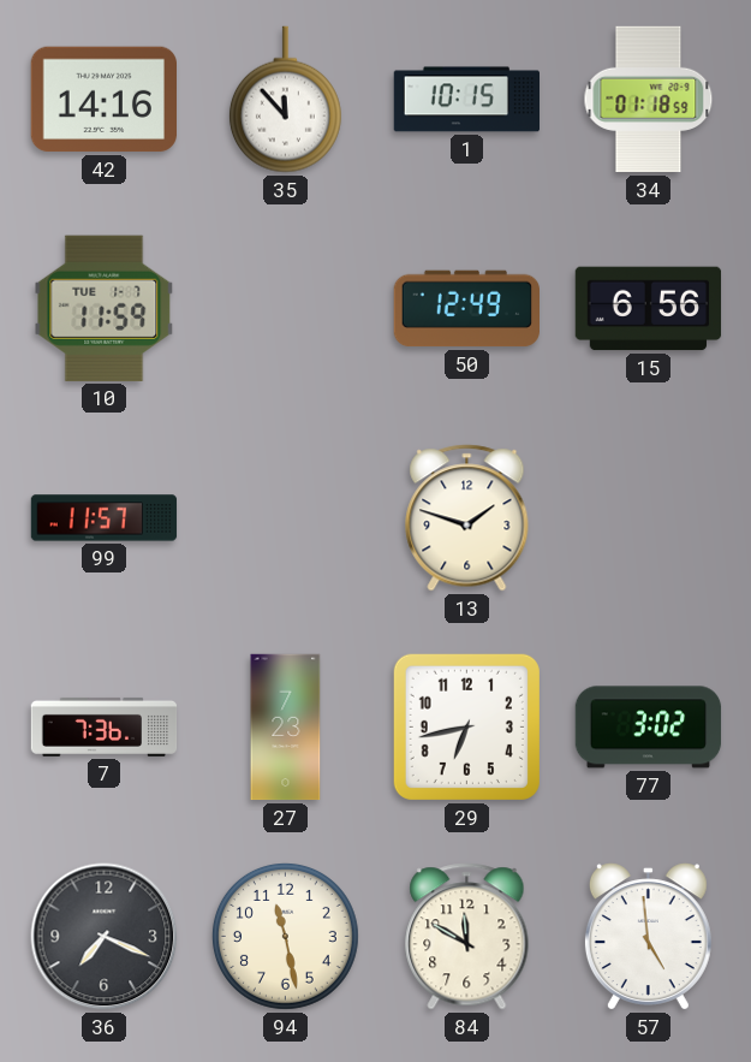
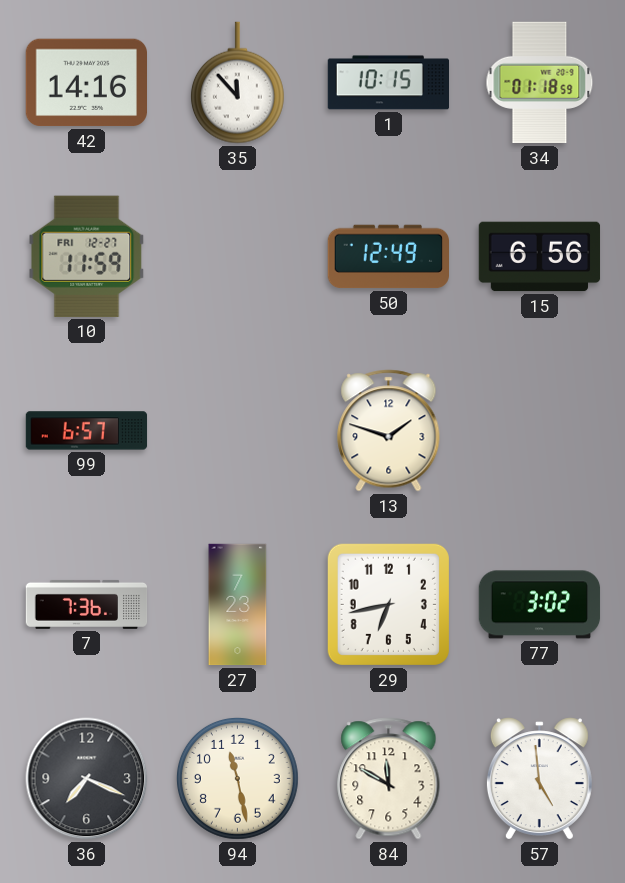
10 date: TUE 1-7 -> FRI 12-27 (87, 256)
99: 11:57 -> 6:57 (87, 431)
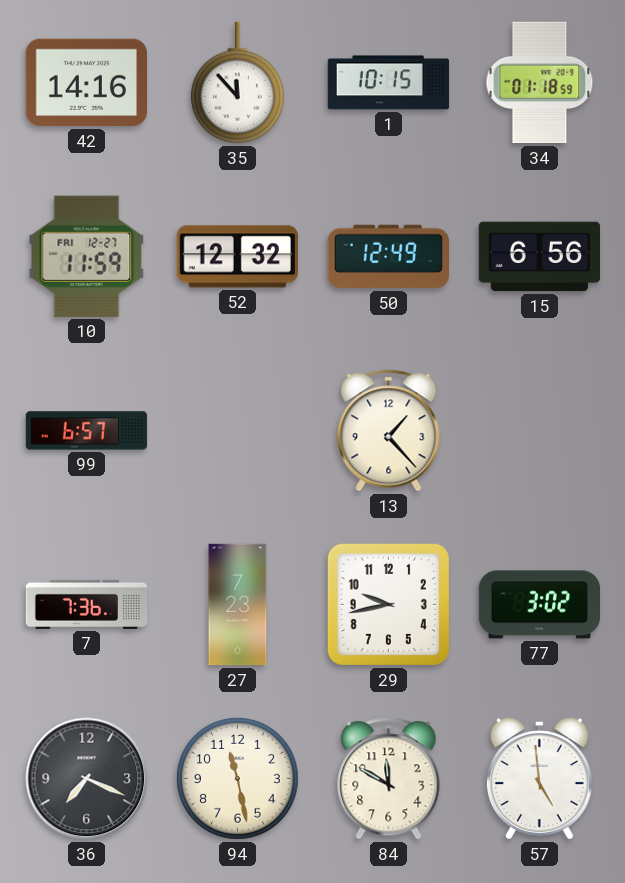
52: none -> 12:32 (237, 257)
13: 1:48 -> 1:23 (389, 431)
29: 6:43 -> 9:43 (388, 604)
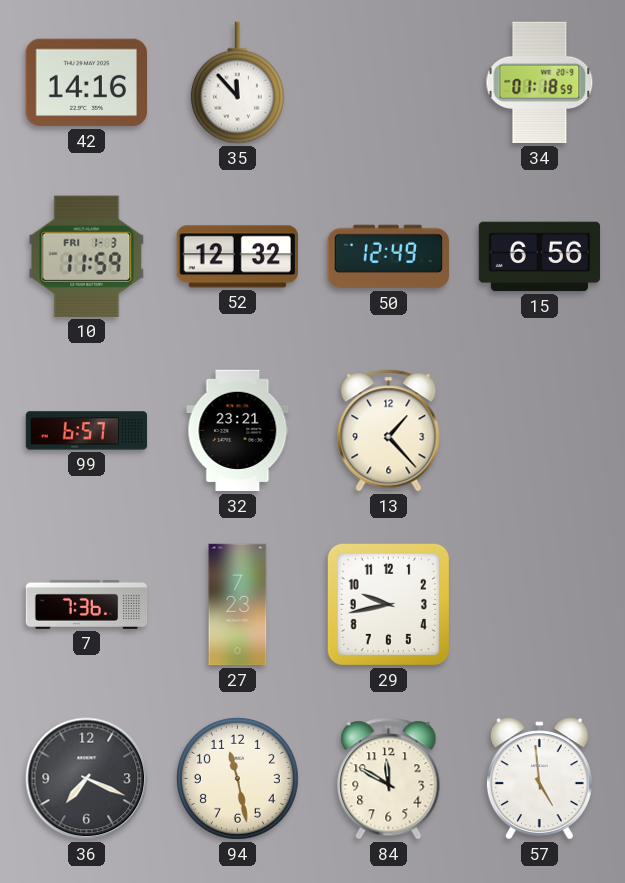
1: 10:15 -> none (389, 83)
10 date: FRI 12-27 -> FRI 1-3 (87, 256)
32: none -> 23:21 (238, 431)
77: 3:02 -> none (540, 605)
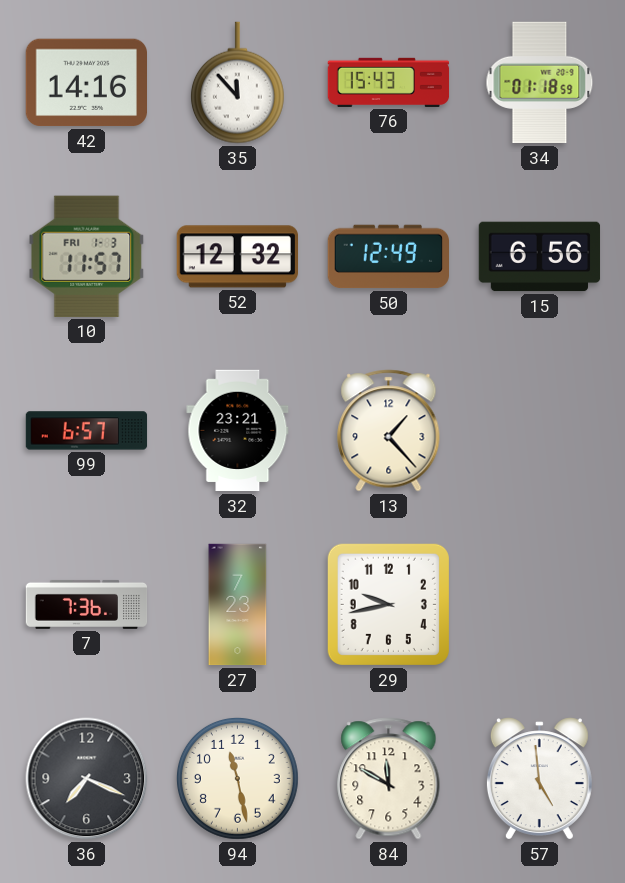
76: none -> 15:43 (389, 82)
10: 11:59 -> 11:57 (87, 256)
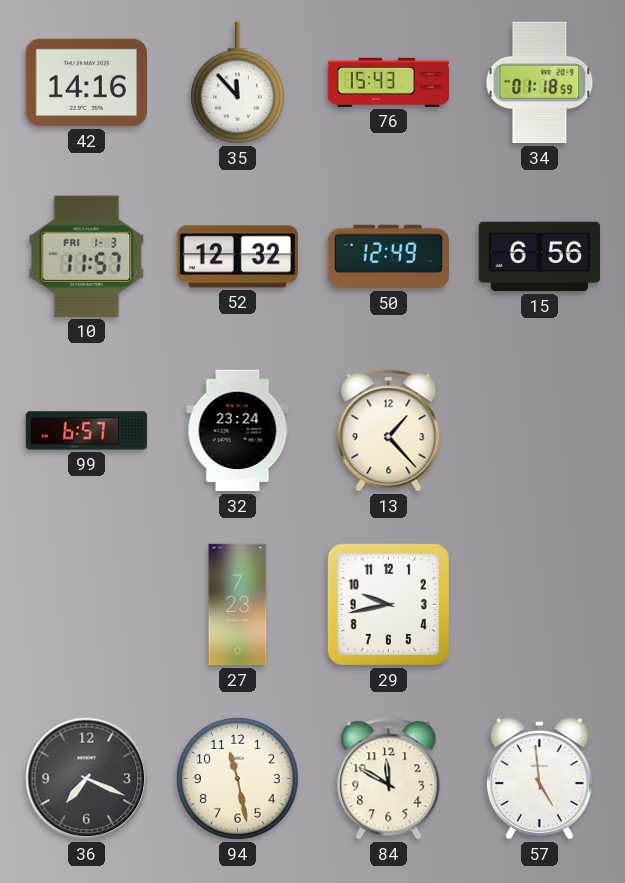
32: 23:21 -> 23:24 (238, 431)
7: 7:36 -> none (87, 604)
